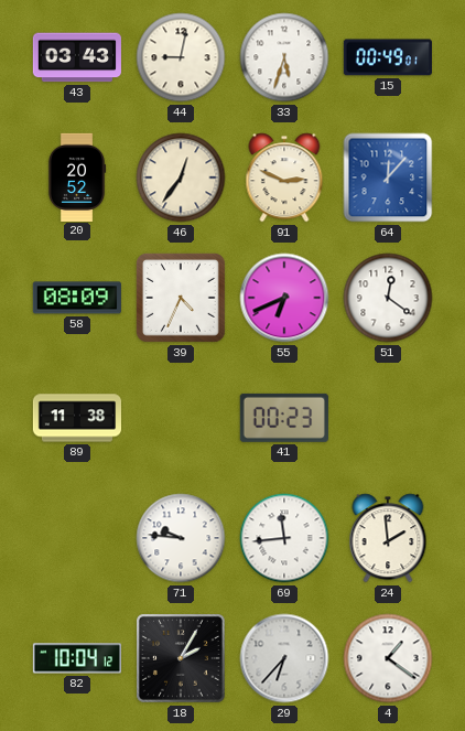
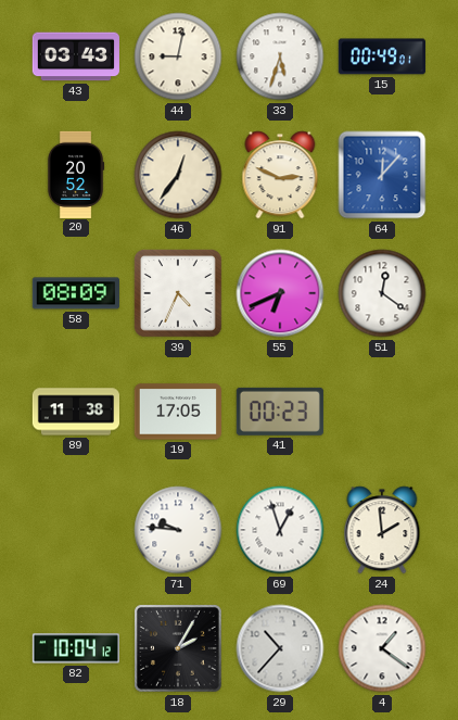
19: none -> 17:05 (177, 412)
69: 11:44 -> 12:57 (280, 530)
29: 6:37 -> 10:37 (280, 648)
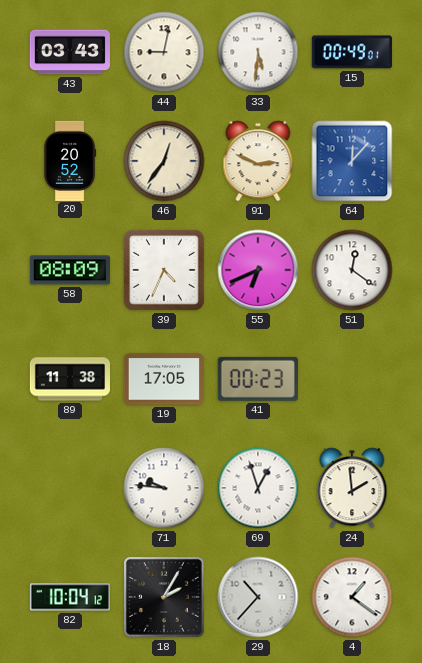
33: 5:33 -> 5:31 (258, 52)
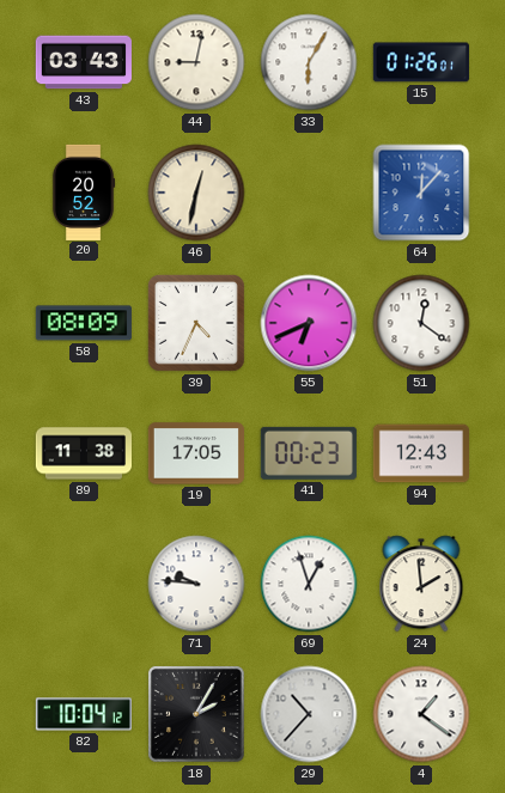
33: 5:31 -> 6:05 (309, 62)
15: 00:49 -> 01:26 (421, 62)
46: 12:36 -> 12:32 (196, 193)
91: 2:49 -> none (258, 161)
94: none -> 12:43 (420, 453)
